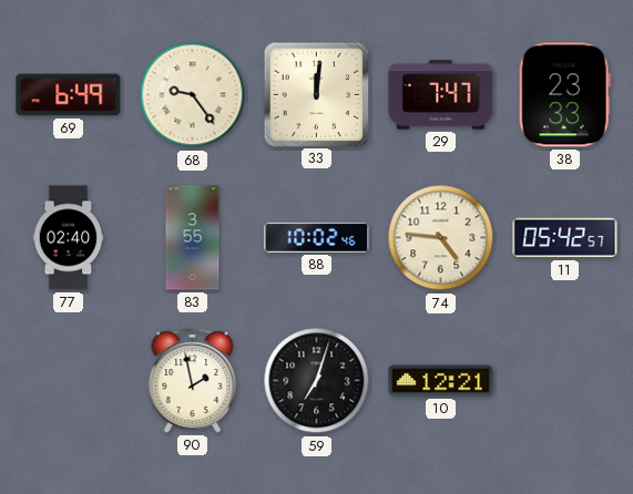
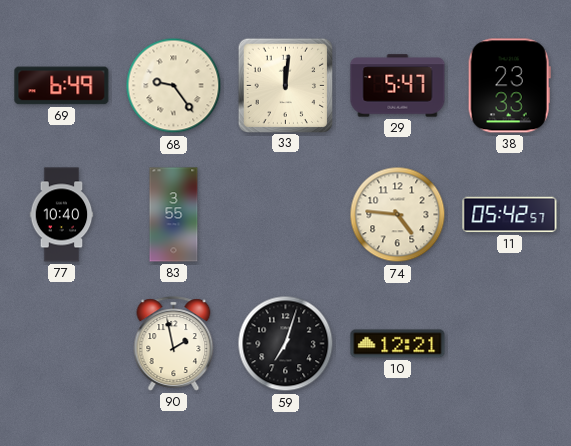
29: 7:47 -> 5:47 (398, 86)
77: 02:40 -> 10:40 (62, 215)
88: 10:02 -> none (317, 237)
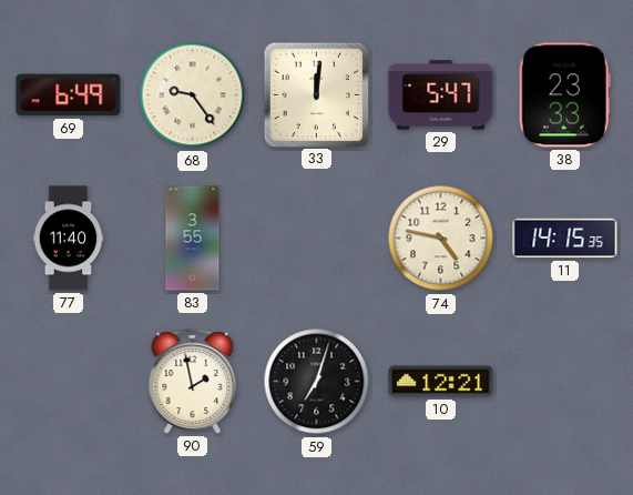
77: 10:40 -> 11:40 (69, 239)
74: 4:46 -> 4:47 (441, 239)
11: 05:42 -> 14:15 (565, 239)
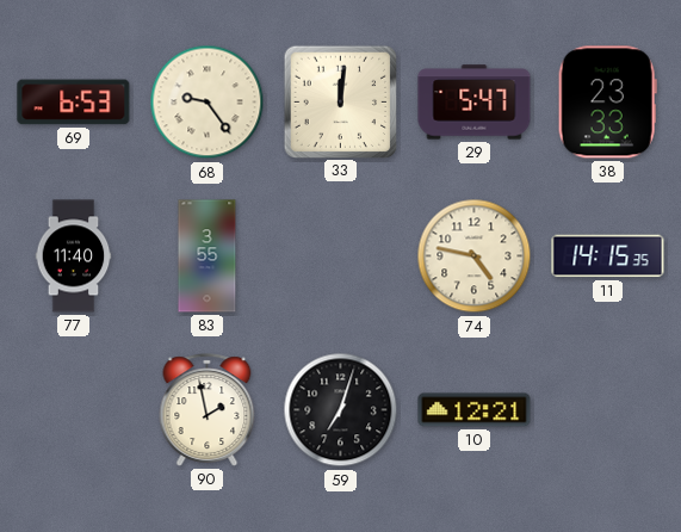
69: 6:49 -> 6:53 (74, 103)
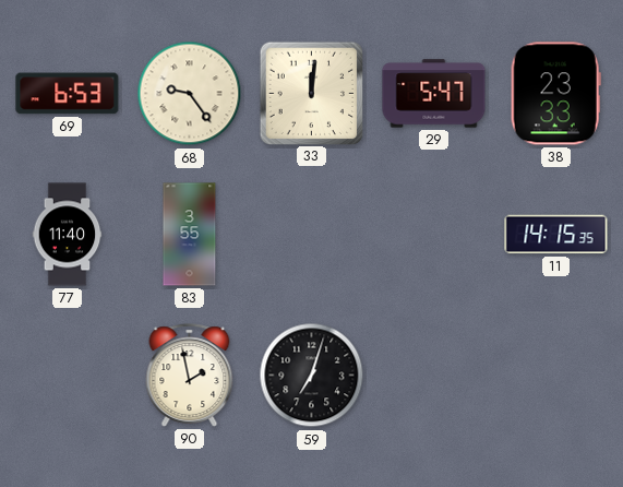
74: 4:47 -> none (475, 256)
10: 12:21 -> none (475, 410)
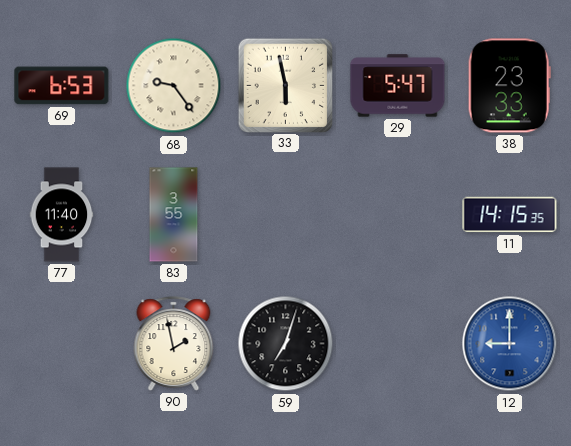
33: 12:01 -> 5:58 (285, 85)
12: none -> 9:00 (510, 344)
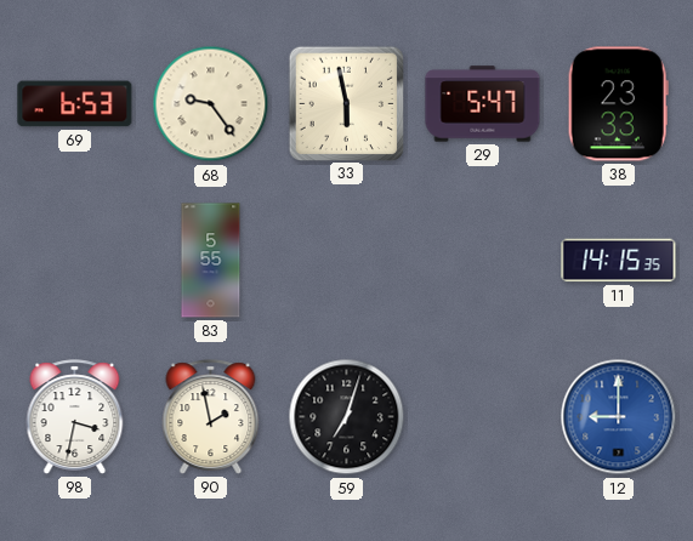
77: 11:40 -> none (62, 215)
83: 3:55 -> 5:55 (211, 261)
98: none -> 3:32 (75, 417)
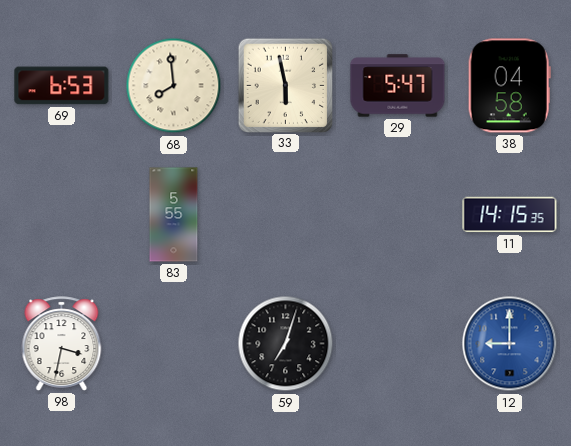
68: 9:24 -> 7:59 (174, 86)
38: 23:33 -> 04:58 (509, 86)
90: 1:58 -> none (211, 417)
